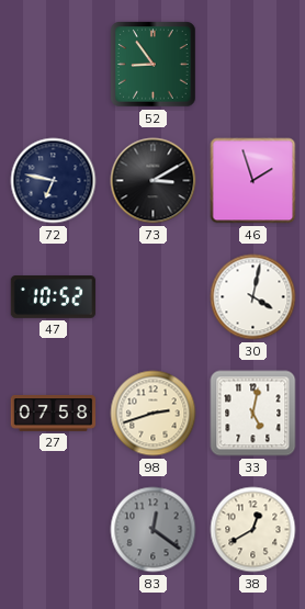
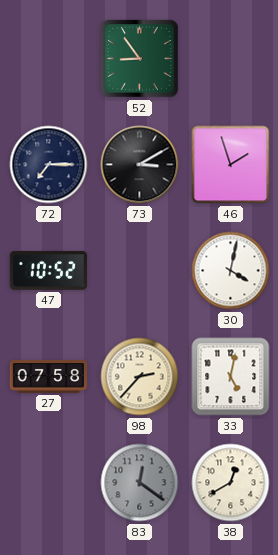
72: 6:47 -> 7:15 (49, 165)
98: 2:42 -> 2:37 (140, 377)
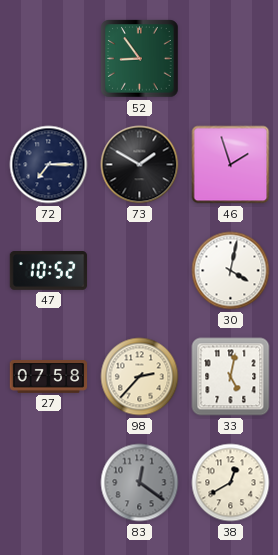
73: 3:10 -> 1:50 (140, 165)
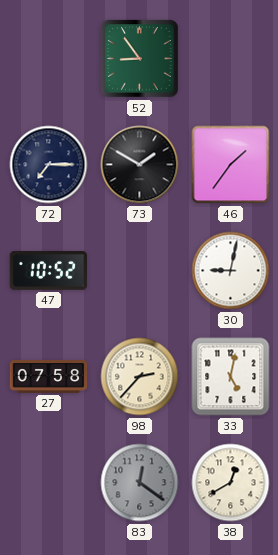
46: 1:57 -> 1:36 (231, 165)
30: 4:02 -> 9:02 (231, 271)
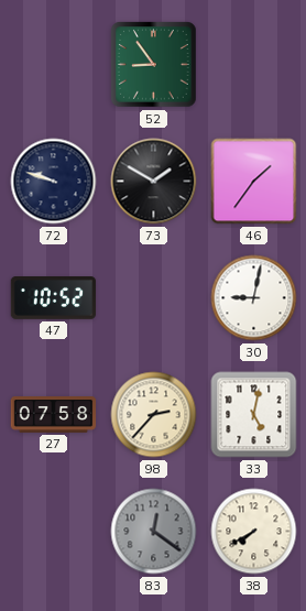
72: 7:15 -> 9:48 (54, 182)
38: 12:40 -> 7:40 (254, 532)
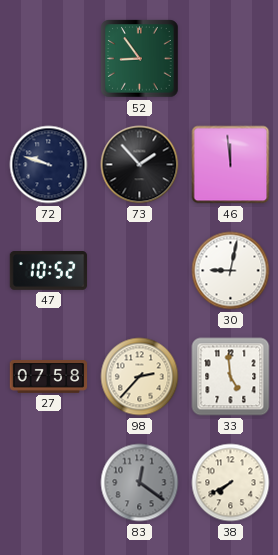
73: 1:50 -> 1:53 (140, 165)
46: 1:36 -> 11:59 (231, 165)
33: 5:02 -> 4:59 (231, 377)
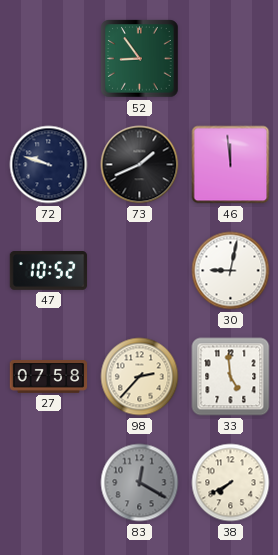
73: 1:53 -> 1:41 (140, 165)
83: 12:21 -> 12:20 (140, 483)
